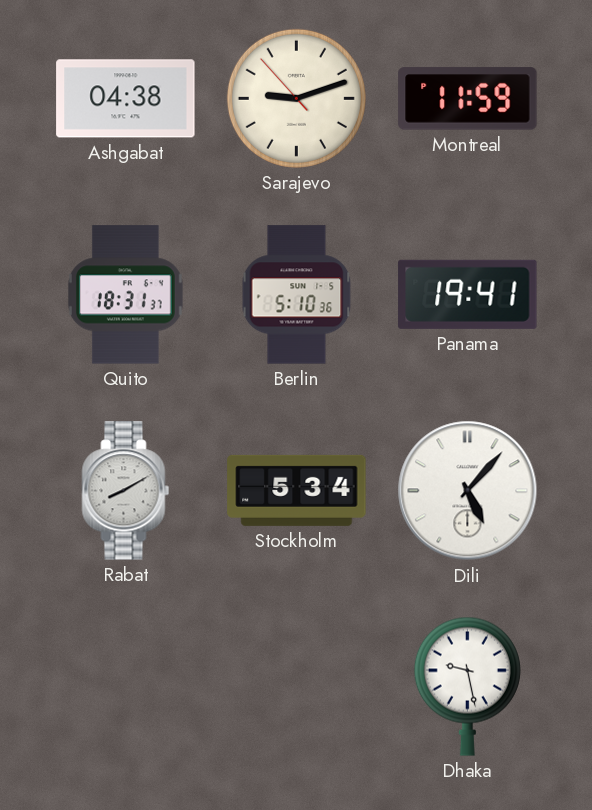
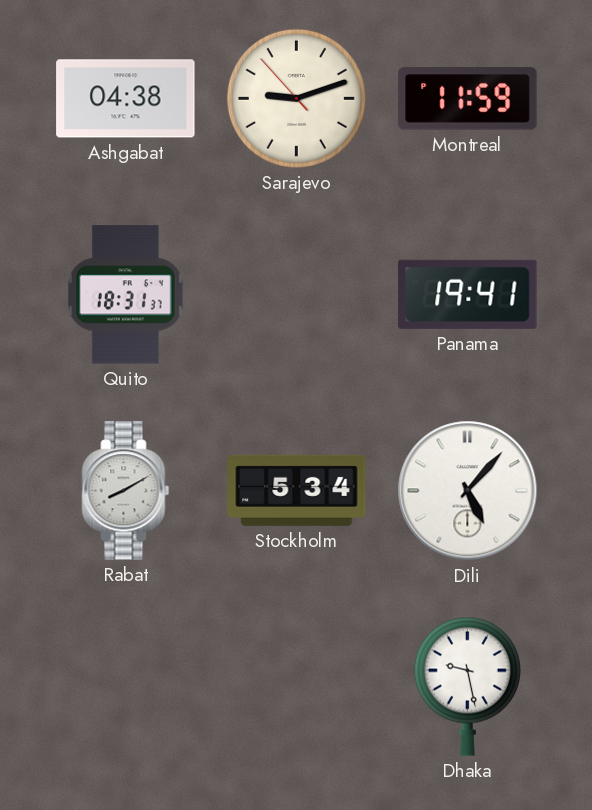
Berlin: 5:10 -> none (297, 295)
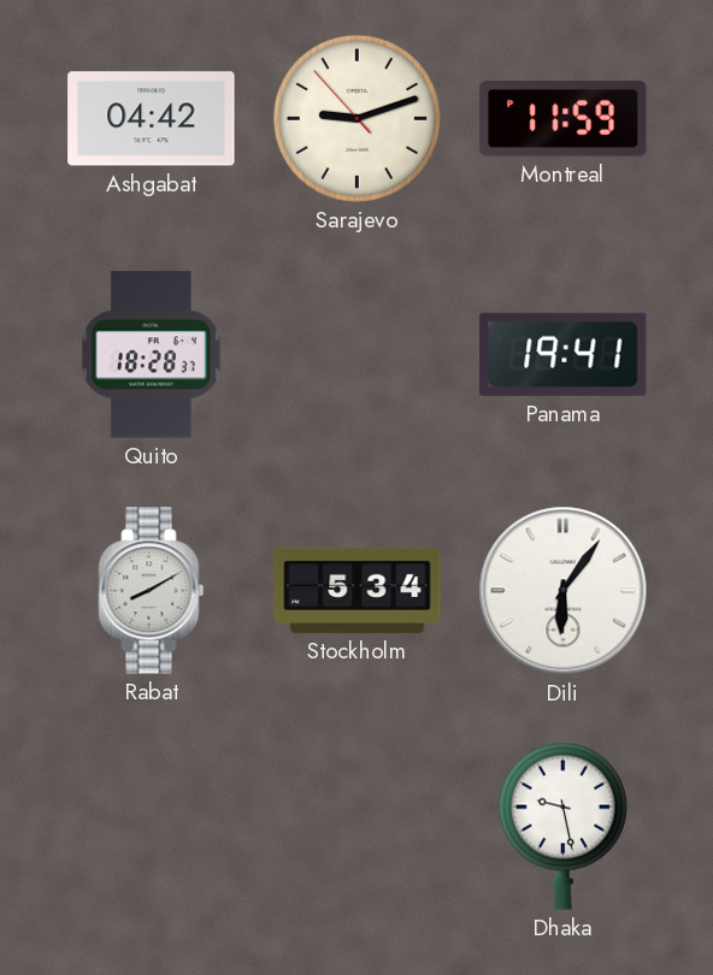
Ashgabat: 04:38 -> 04:42 (152, 119)
Quito: 18:31 -> 18:28 (151, 355)
Dili: 5:07 -> 6:06 (564, 591)
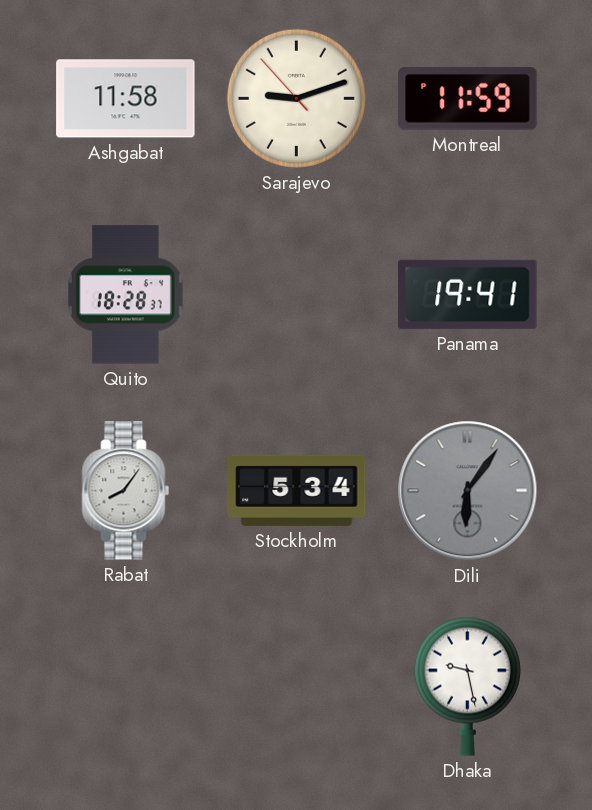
Ashgabat: 04:42 -> 11:58 (126, 99)
Rabat: 8:10 -> 8:06 (126, 491)
Dili dial: white -> grey (468, 491)
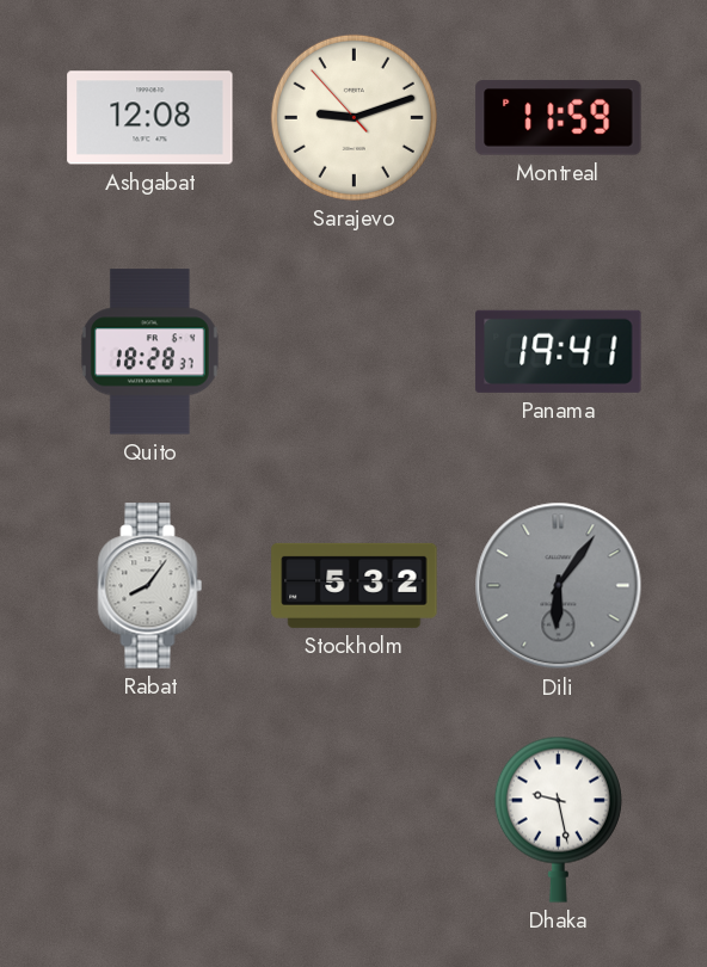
Ashgabat: 11:58 -> 12:08 (150, 118)
Stockholm: 5:34 -> 5:32 (355, 585)
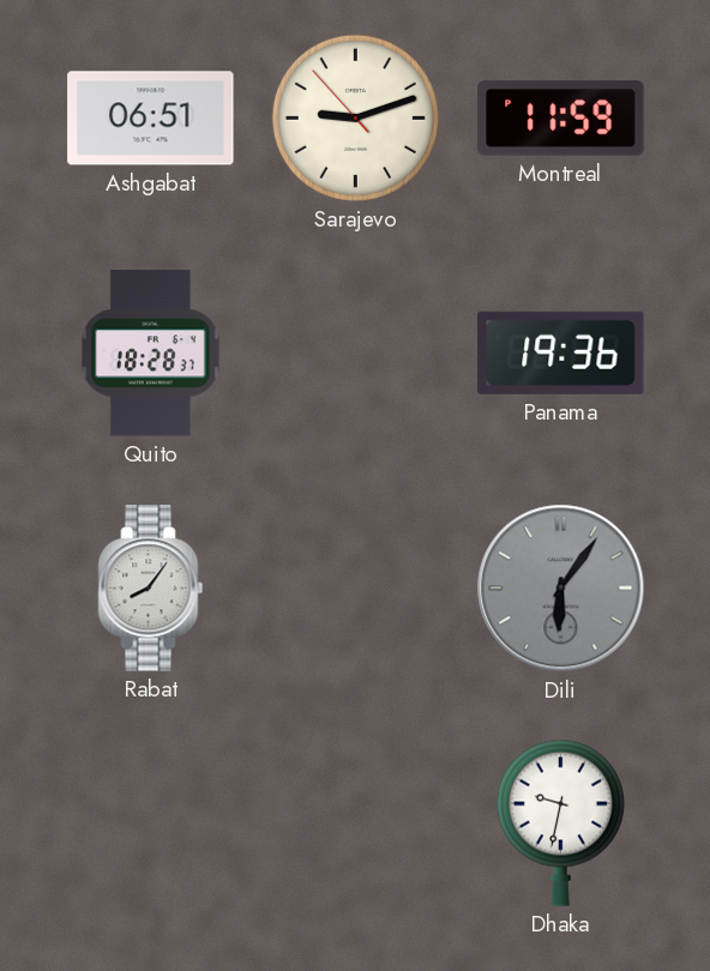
Ashgabat: 12:08 -> 06:51 (151, 119)
Panama: 19:41 -> 19:36 (561, 352)
Stockholm: 5:32 -> none (355, 585)
Dhaka: 9:28 -> 9:32 (560, 822)
